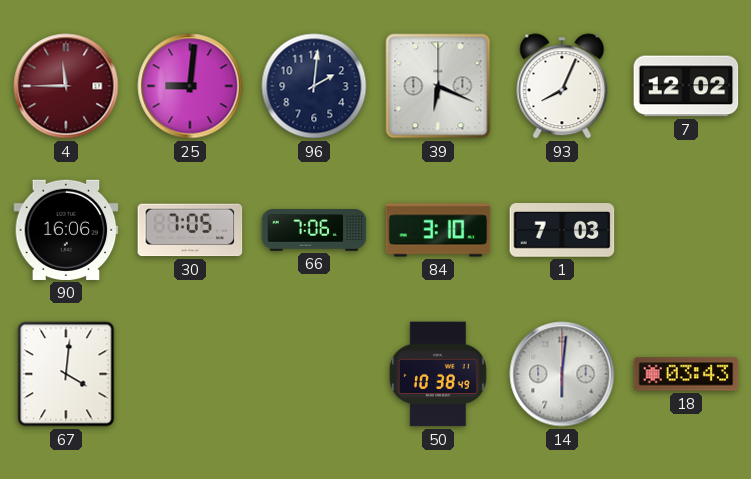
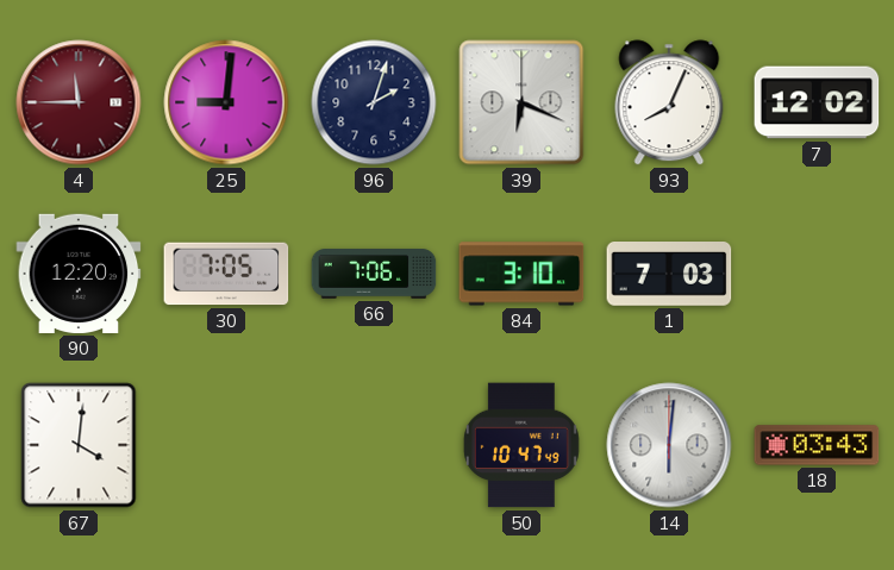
96: 2:01 -> 2:03 (374, 102)
90: 16:06 -> 12:20 (79, 274)
50: 10:38 -> 10:47 (521, 445)
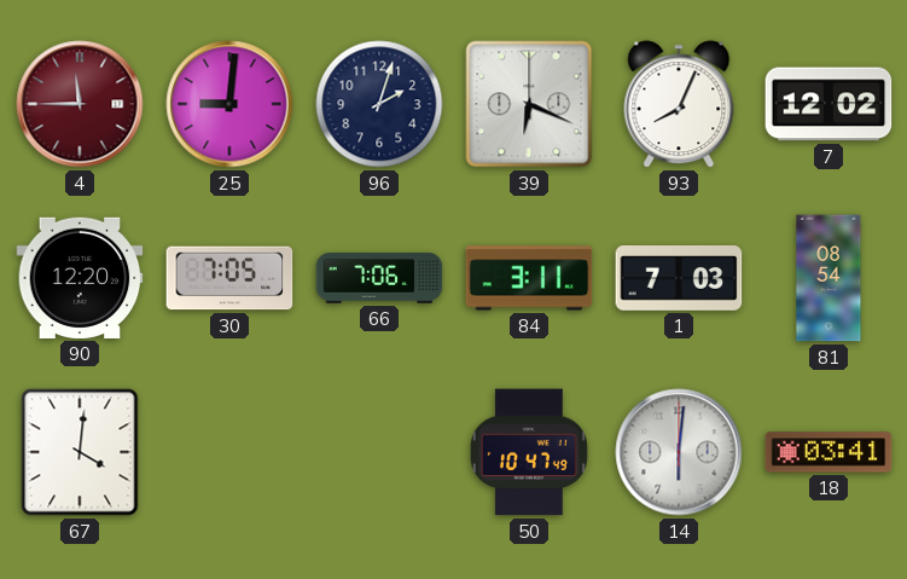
84: 3:10 -> 3:11 (529, 278)
81: none -> 08:54 (828, 278)
18: 03:43 -> 03:41 (828, 452)
